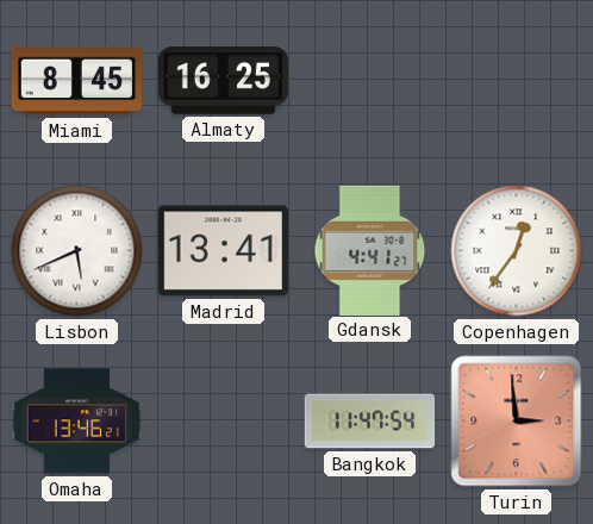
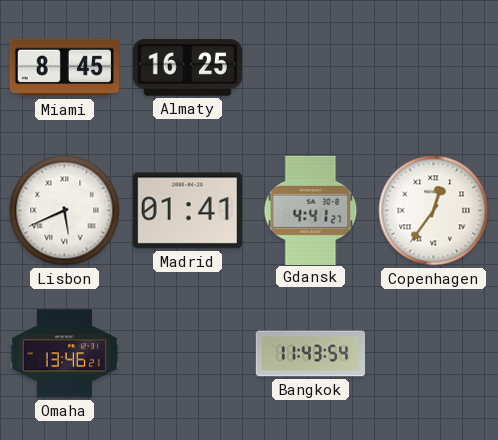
Madrid: 13:41 -> 01:41 (187, 211)
Bangkok: 11:47 -> 11:43 (311, 354)
Turin: 2:59 -> none (517, 422)
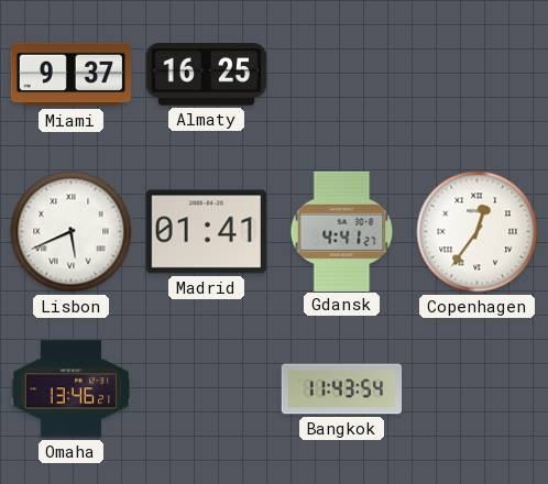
Miami: 8:45 -> 9:37 (70, 75)
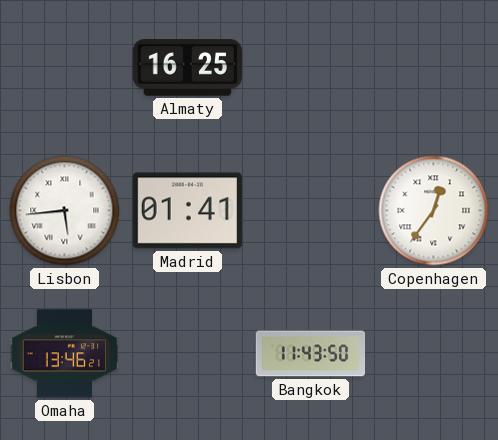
Miami: 9:37 -> none (70, 75)
Lisbon: 5:41 -> 5:44 (65, 211)
Gdansk: 4:41 -> none (342, 231)
Bangkok: 11:43:54 -> 11:43:50 (311, 354)
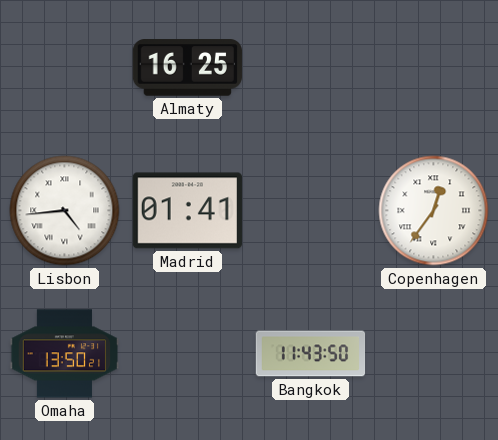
Lisbon: 5:44 -> 4:44 (65, 211)
Omaha: 13:46 -> 13:50 (64, 354)
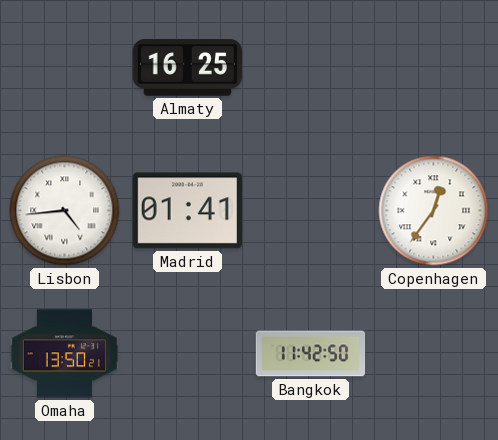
Bangkok: 11:43 -> 11:42 (311, 354)
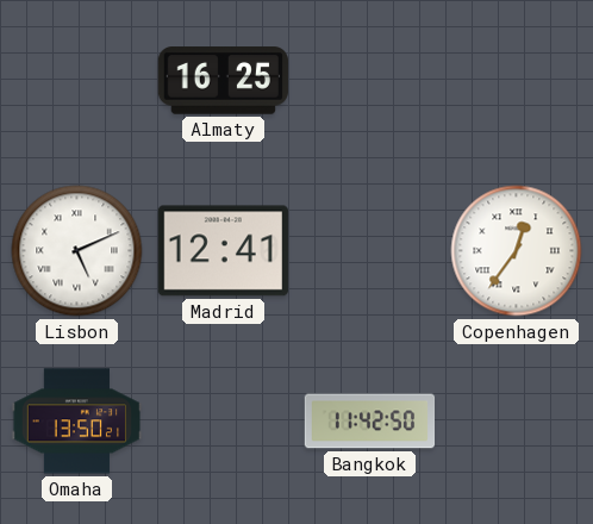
Lisbon: 4:44 -> 5:11 (77, 251)
Madrid: 01:41 -> 12:41 (223, 251)
